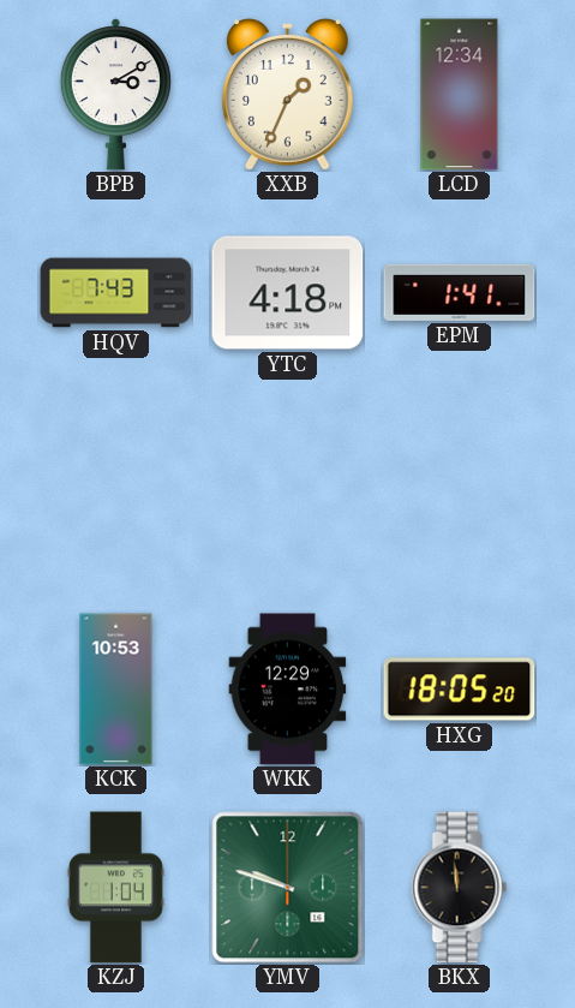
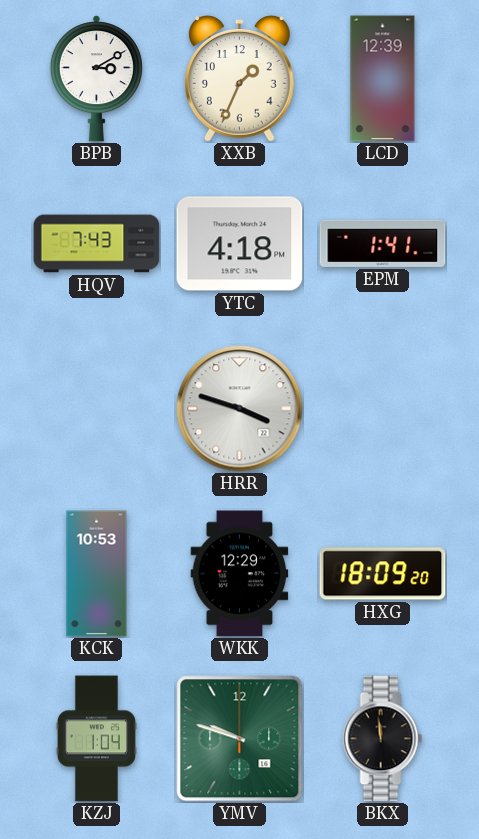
LCD: 12:34 -> 12:39 (383, 79)
HRR: none -> 3:48 (240, 409)
HXG: 18:05 -> 18:09 (383, 574)
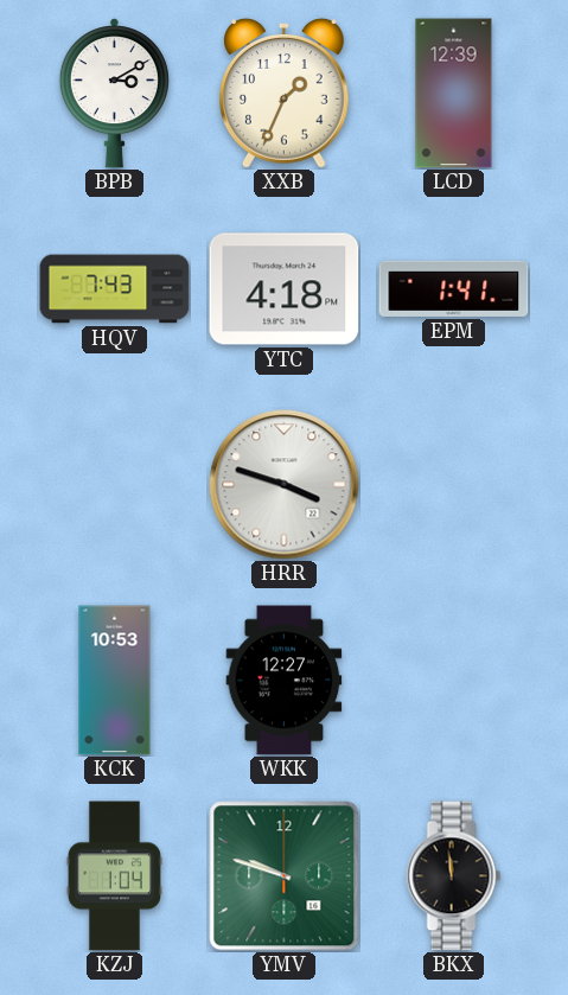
WKK: 12:29 -> 12:27 (285, 681)
HXG: 18:09 -> none (383, 574)
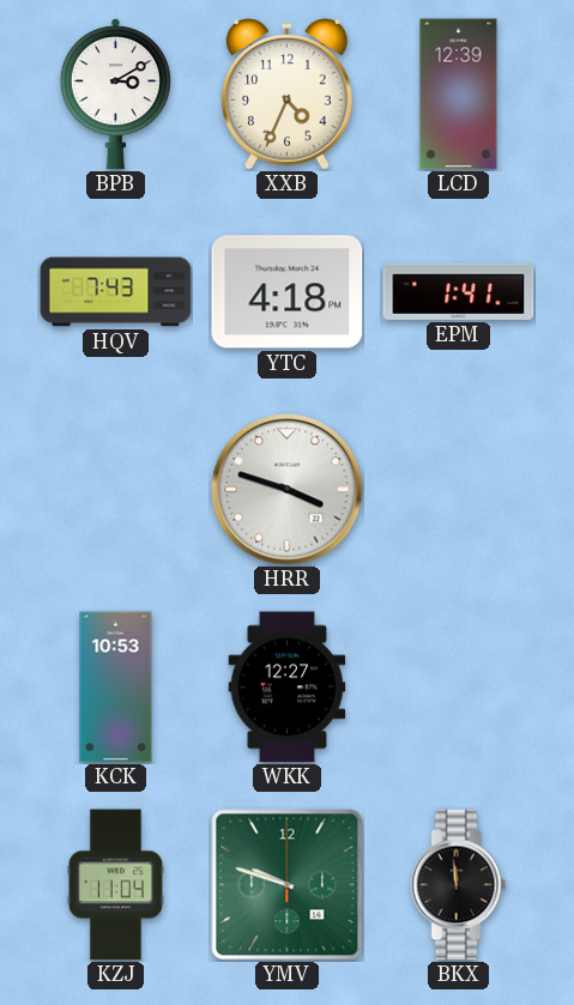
XXB: 1:34 -> 4:34 (288, 95)
KZJ: 1:04 -> 11:04 (115, 885)
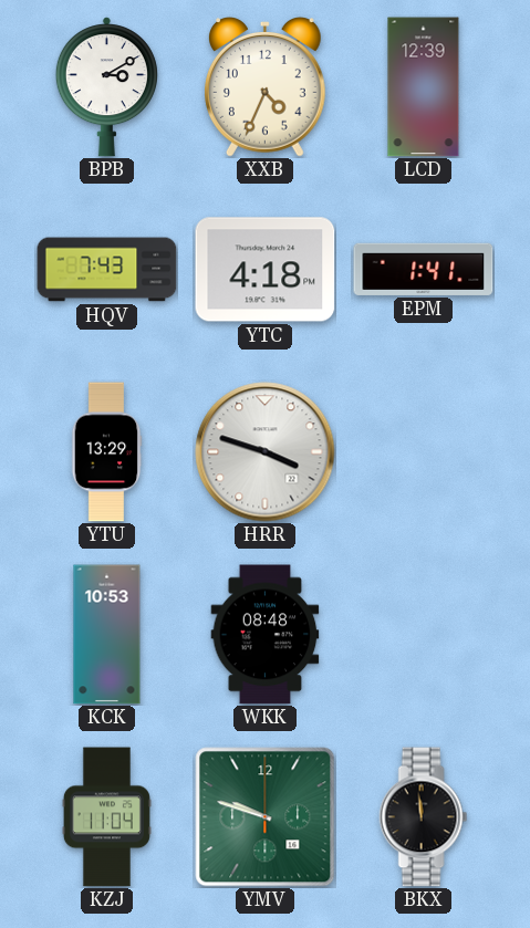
YTU: none -> 13:29 (106, 452)
WKK: 12:27 -> 08:48 (266, 635)
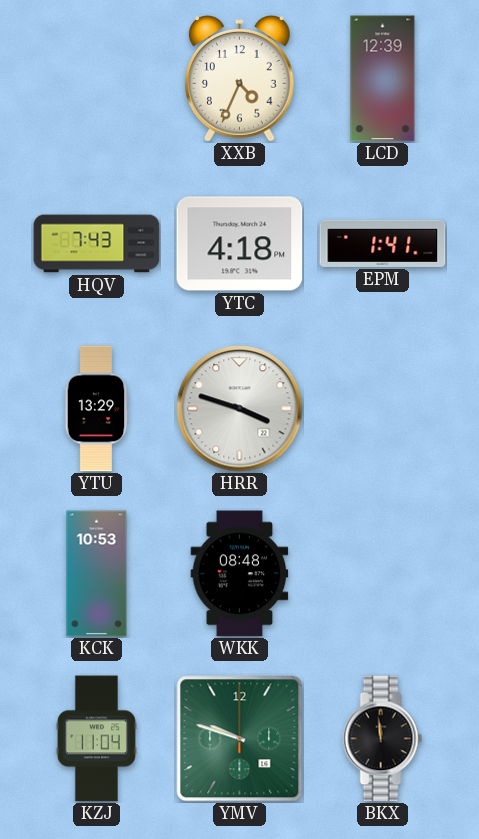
BPB: 3:10 -> none (106, 87)
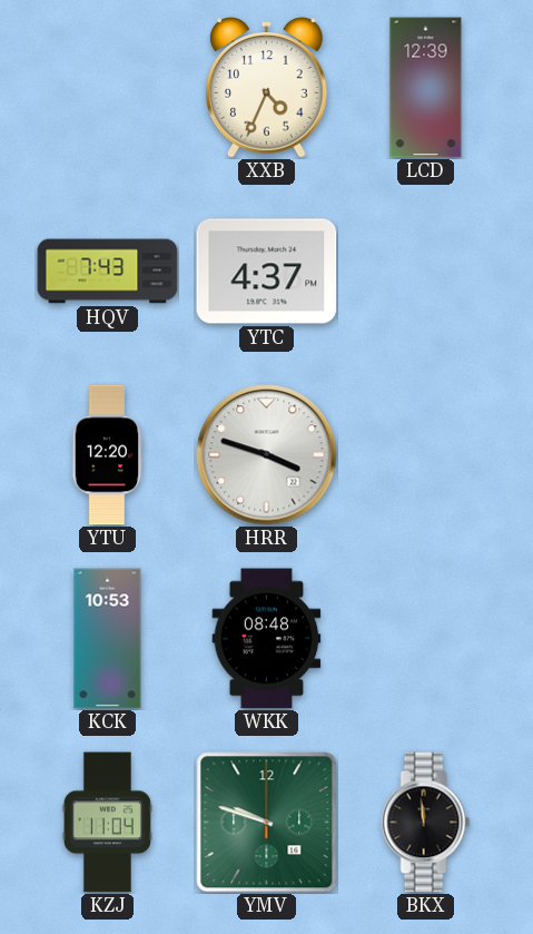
YTC: 4:18 -> 4:37 (267, 272)
EPM: 1:41 -> none (383, 243)
YTU: 13:29 -> 12:20 (107, 455)
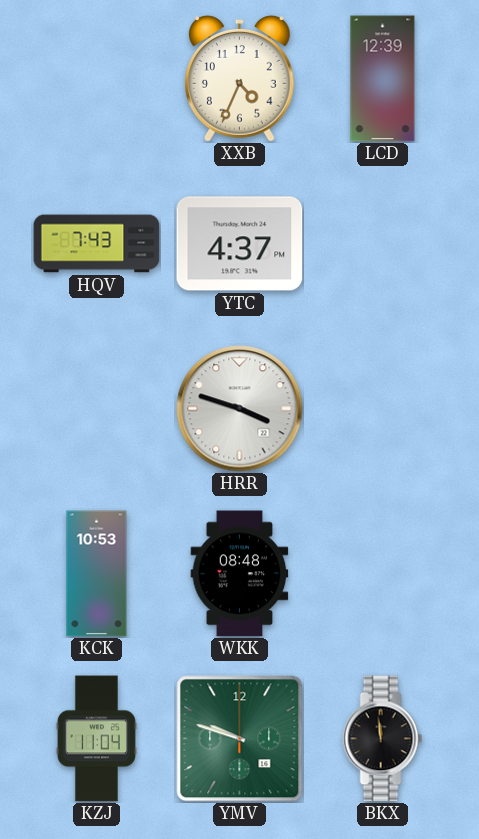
YTU: 12:20 -> none (107, 455)
